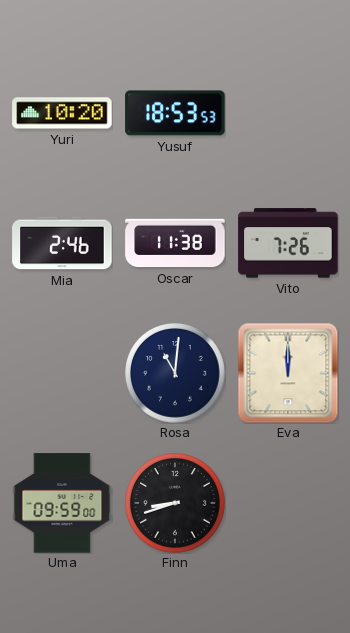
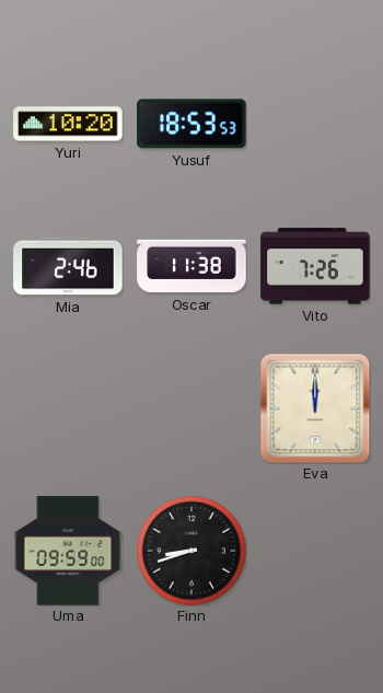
Rosa: 11:01 -> none (176, 374)
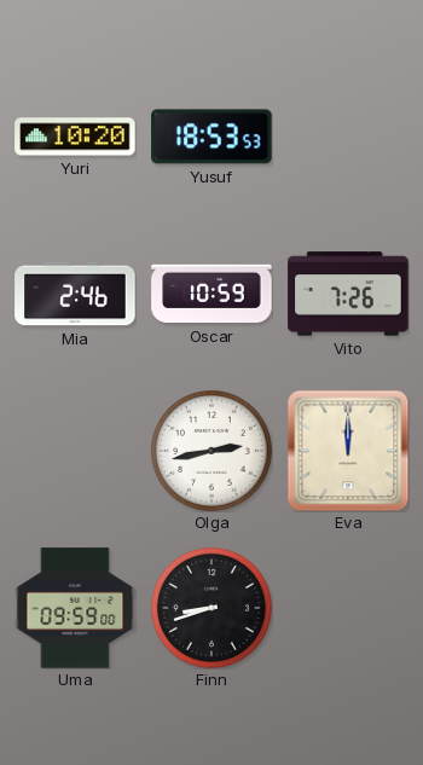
Oscar: 11:38 -> 10:59 (211, 294)
Olga: none -> 2:43 (213, 452)
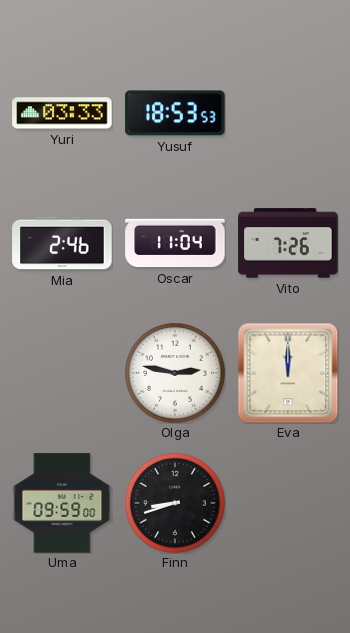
Yuri: 10:20 -> 03:33 (62, 113)
Oscar: 10:59 -> 11:04 (175, 243)
Olga: 2:43 -> 2:47 (176, 374)
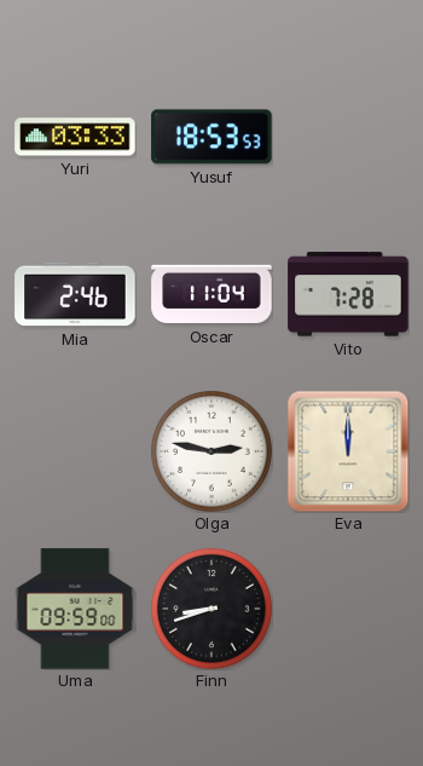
Vito: 7:26 -> 7:28 (348, 294)
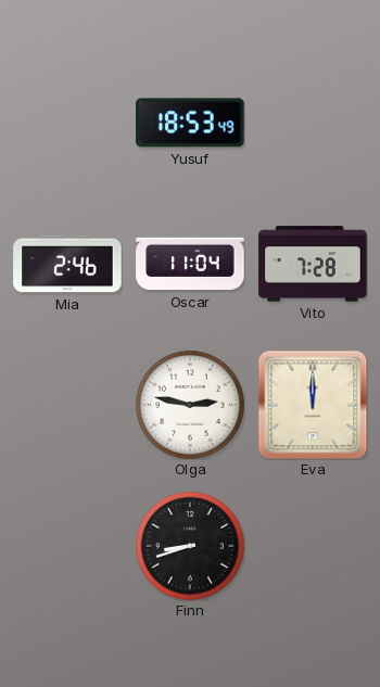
Yuri: 03:33 -> none (75, 137)
Yusuf: 18:53:53 -> 18:53:49 (190, 123)
Uma: 09:59 -> none (75, 609)
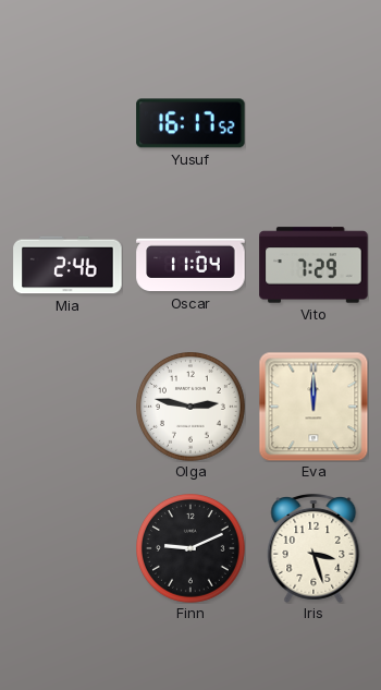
Yusuf: 18:53 -> 16:17 (190, 123)
Vito: 7:28 -> 7:29 (314, 265)
Finn: 8:42 -> 9:11 (192, 549)
Iris: none -> 3:27 (314, 548)
